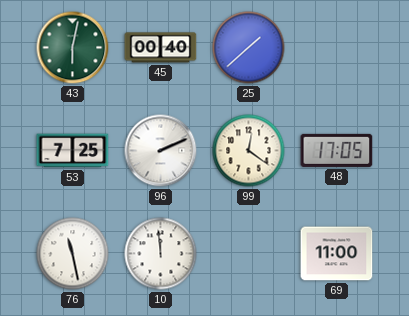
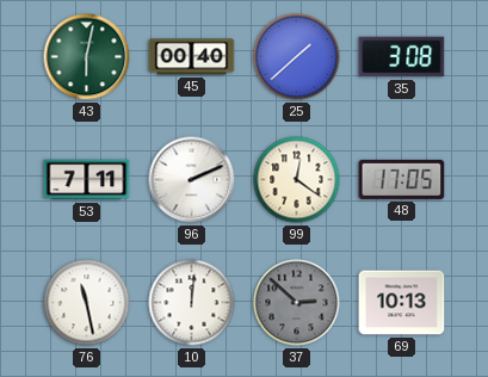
35: none -> 3:08 (402, 57)
53: 7:25 -> 7:11 (87, 180)
10: 11:59 -> 12:01 (192, 303)
37: none -> 2:52 (297, 303)
69: 11:00 -> 10:13 (402, 303)
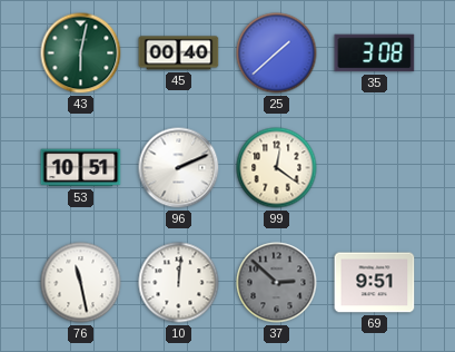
53: 7:11 -> 10:51 (81, 168)
48: 17:05 -> none (402, 179)
69: 10:13 -> 9:51 (375, 283)
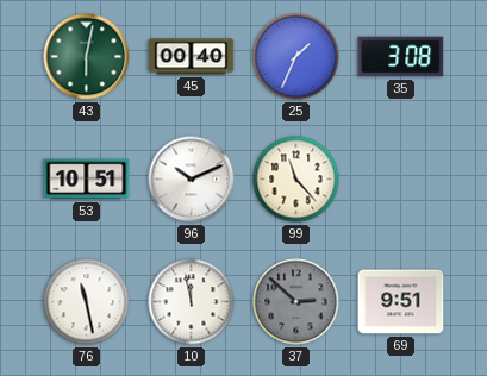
25: 1:38 -> 1:34 (296, 57)
96: 2:11 -> 10:11 (192, 180)
99: 12:21 -> 11:23 (296, 180)
10: 12:01 -> 11:58 (192, 302)
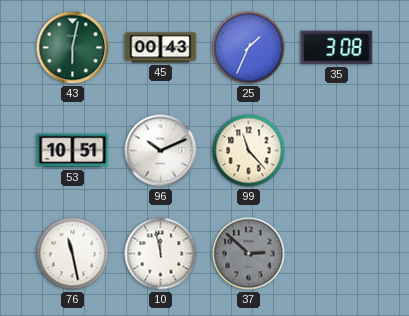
45: 00:40 -> 00:43 (161, 48)
69: 9:51 -> none (401, 302)
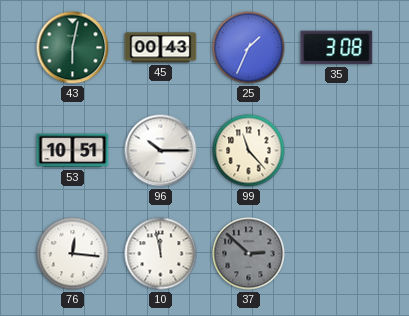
96: 10:11 -> 10:15 (161, 151)
76: 11:28 -> 12:16 (73, 254)
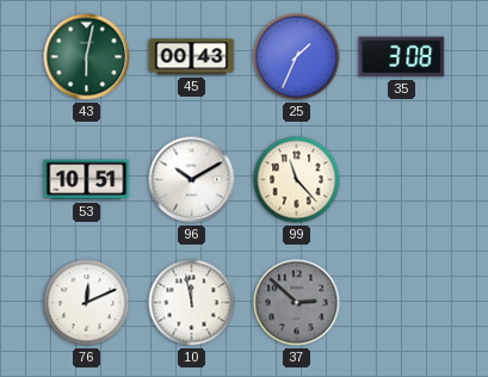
96: 10:15 -> 10:10 (192, 180)
76: 12:16 -> 12:11 (87, 303)
